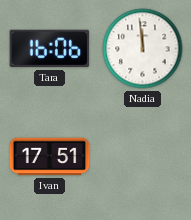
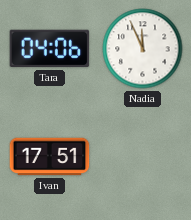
Tara: 16:06 -> 04:06 (50, 49)
Nadia: 11:59 -> 11:56 (143, 49)
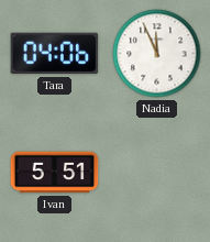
Ivan: 17:51 -> 5:51 (55, 173)
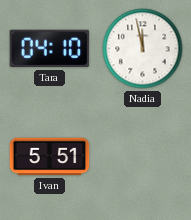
Tara: 04:06 -> 04:10 (50, 49)
Nadia: 11:56 -> 11:58 (143, 49)
